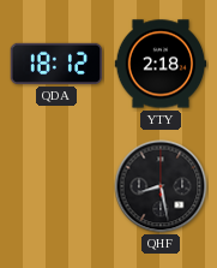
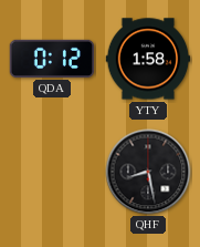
QDA: 18:12 -> 0:12 (52, 59)
YTY: 2:18 -> 1:58 (148, 59)
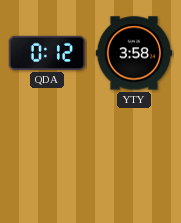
YTY: 1:58 -> 3:58 (134, 53)
QHF: 8:28 -> none (148, 172)
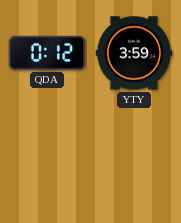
YTY: 3:58 -> 3:59 (134, 53)
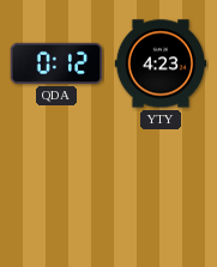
YTY: 3:59 -> 4:23 (161, 63)
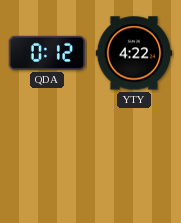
YTY: 4:23 -> 4:22 (134, 53)
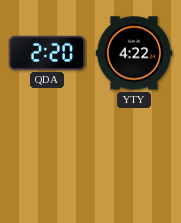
QDA: 0:12 -> 2:20 (47, 53)
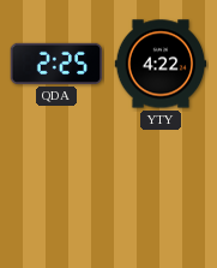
QDA: 2:20 -> 2:25 (56, 64)
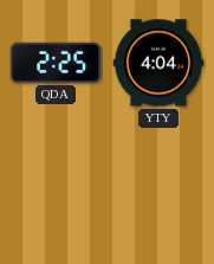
YTY: 4:22 -> 4:04 (158, 63)
